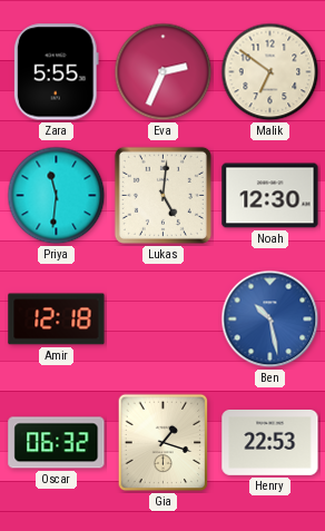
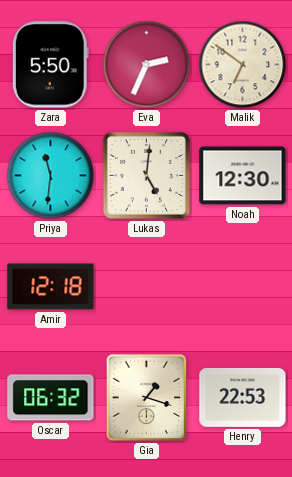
Zara: 5:55 -> 5:50 (50, 65)
Ben: 10:28 -> none (270, 319)
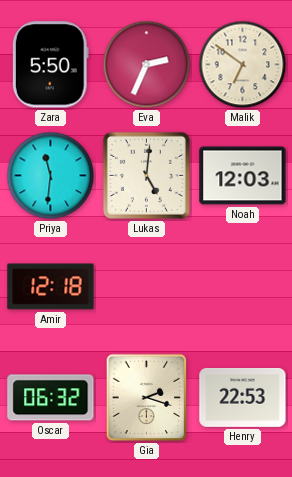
Noah: 12:30 -> 12:03 (243, 176)
Gia: 1:18 -> 2:18 (147, 398)
